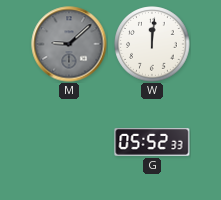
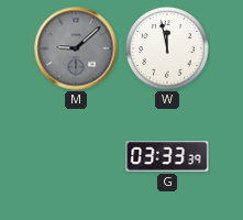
W: 12:01 -> 11:58 (167, 48)
G: 05:52 -> 03:33 (167, 157)
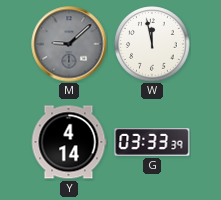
Y: none -> 4:14 (69, 142)
